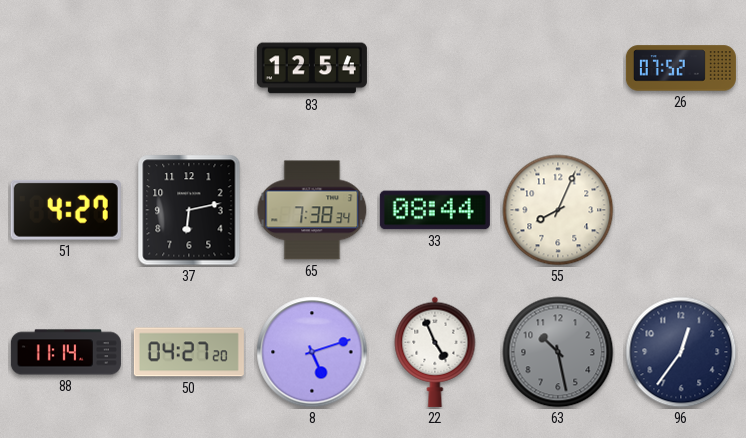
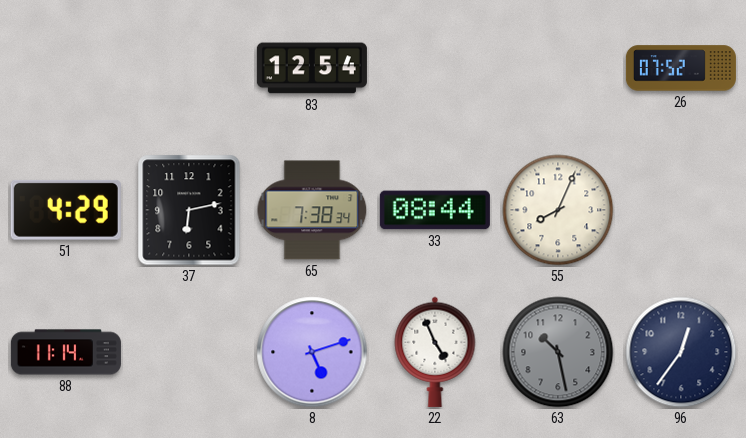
51: 4:27 -> 4:29 (66, 210)
50: 04:27 -> none (189, 352)
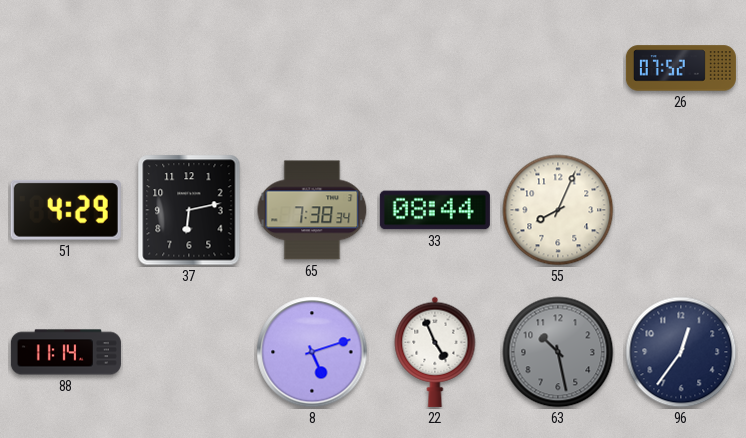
83: 12:54 -> none (312, 68)
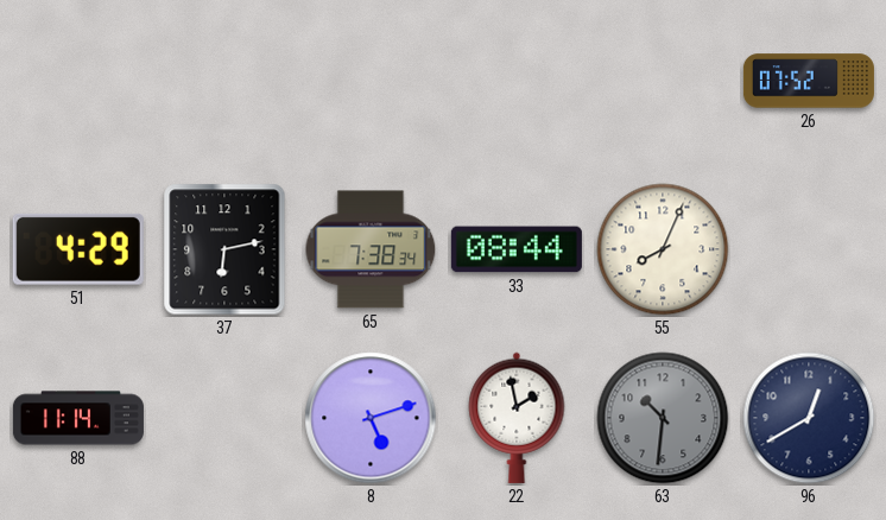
22: 4:56 -> 1:58 (517, 418)
63: 10:28 -> 10:31 (663, 418)
96: 12:36 -> 12:40 (809, 418)
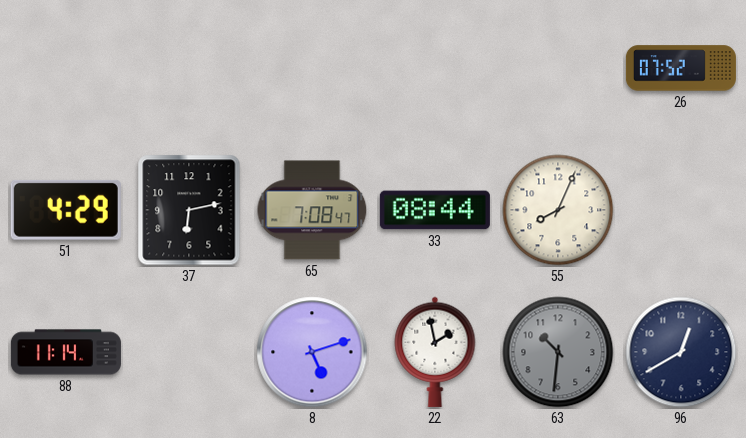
65: 7:38 -> 7:08 (312, 210)
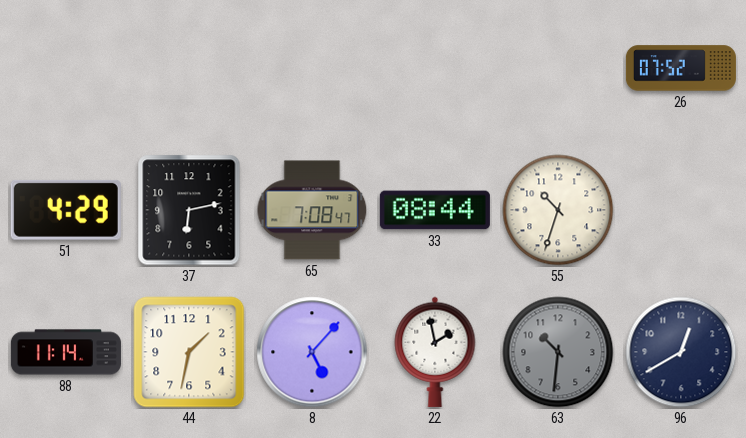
55: 8:04 -> 10:33 (558, 210)
44: none -> 1:32 (189, 352)
8: 5:12 -> 5:07 (312, 352)
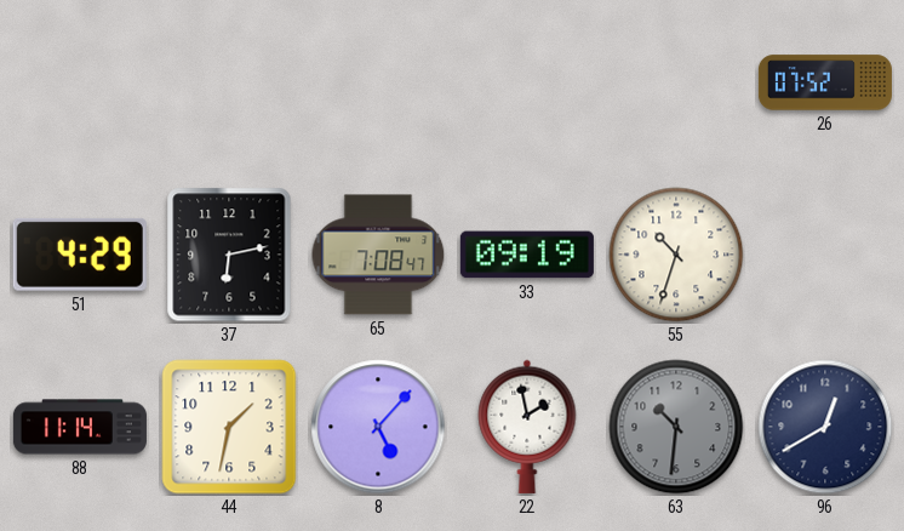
33: 08:44 -> 09:19 (527, 255)
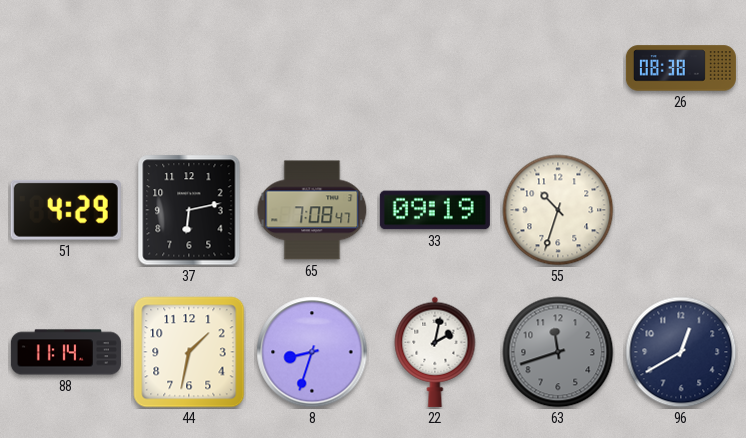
26: 07:52 -> 08:38 (681, 68)
8: 5:07 -> 8:33 (312, 352)
22: 1:58 -> 2:02 (435, 352)
63: 10:31 -> 11:42 (558, 352)
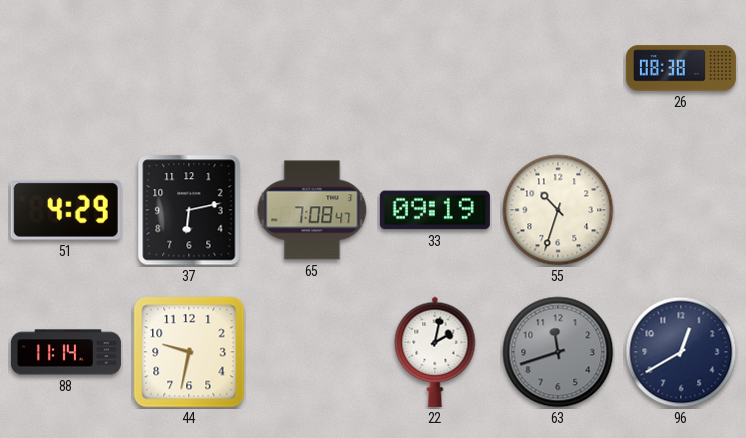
44: 1:32 -> 9:32 (189, 352)
8: 8:33 -> none (312, 352)
